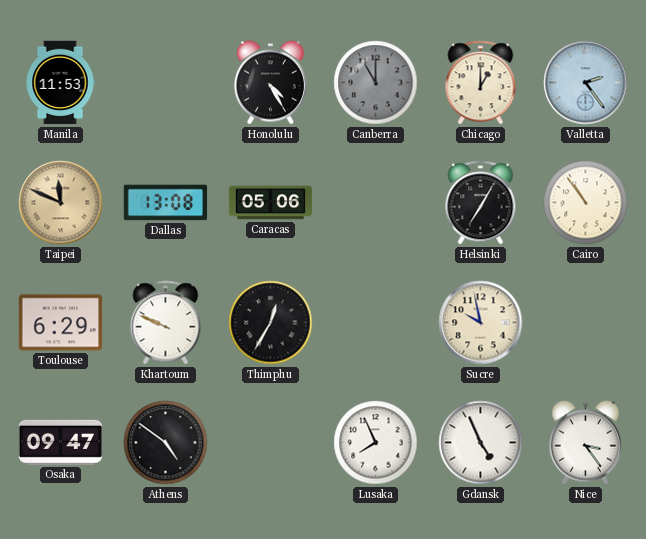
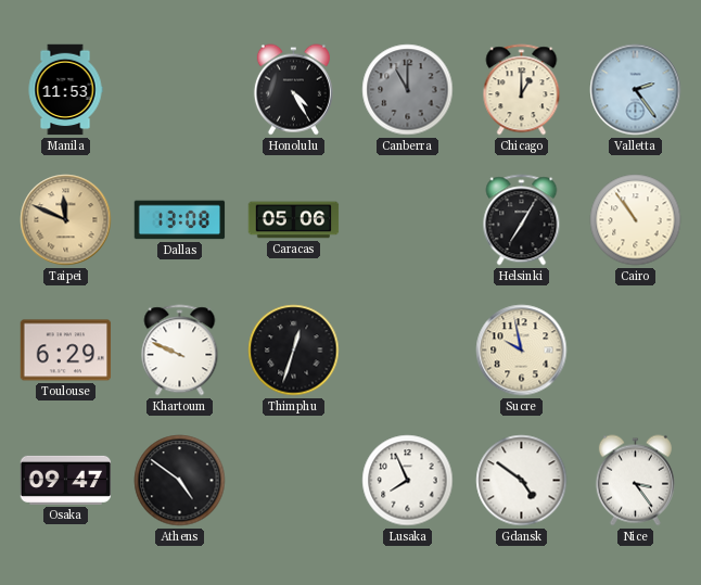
Thimphu: 12:35 -> 12:33 (294, 351)
Gdansk: 4:56 -> 4:51 (522, 481)
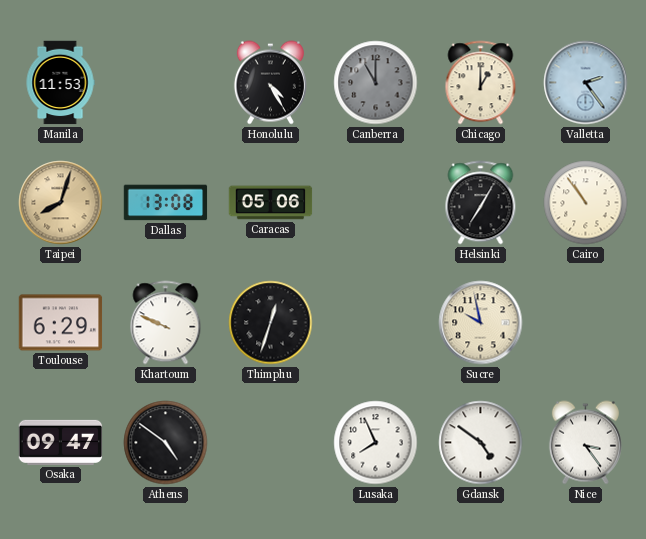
Taipei: 11:49 -> 8:03 (61, 203)
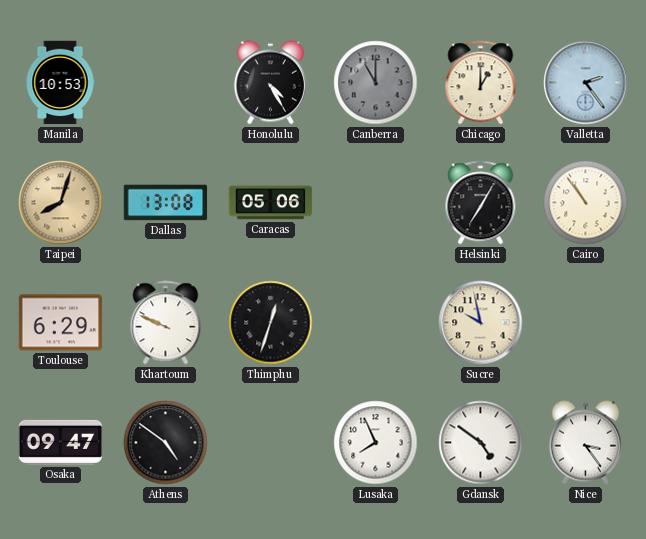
Manila: 11:53 -> 10:53 (60, 83)
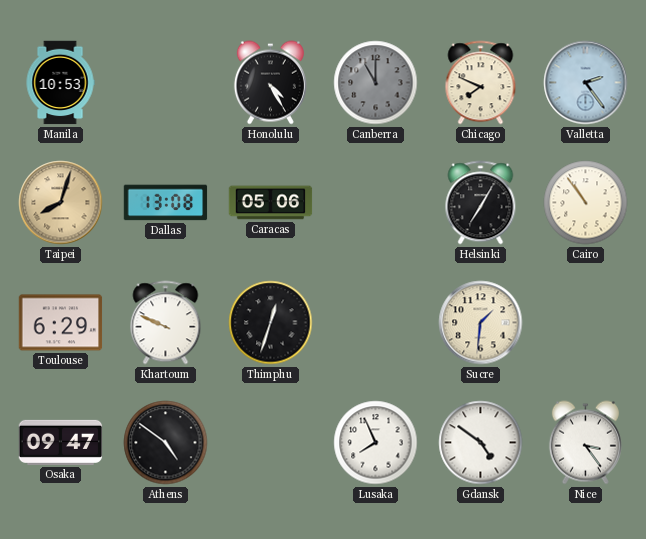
Chicago: 1:00 -> 7:49 (481, 83)
Sucre: 9:58 -> 1:31 (481, 323)
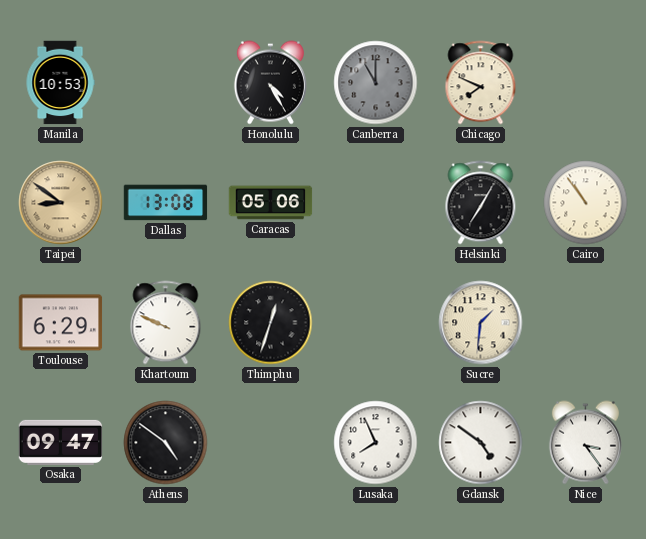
Valletta: 2:24 -> none (586, 83)
Taipei: 8:03 -> 8:51 (61, 203)
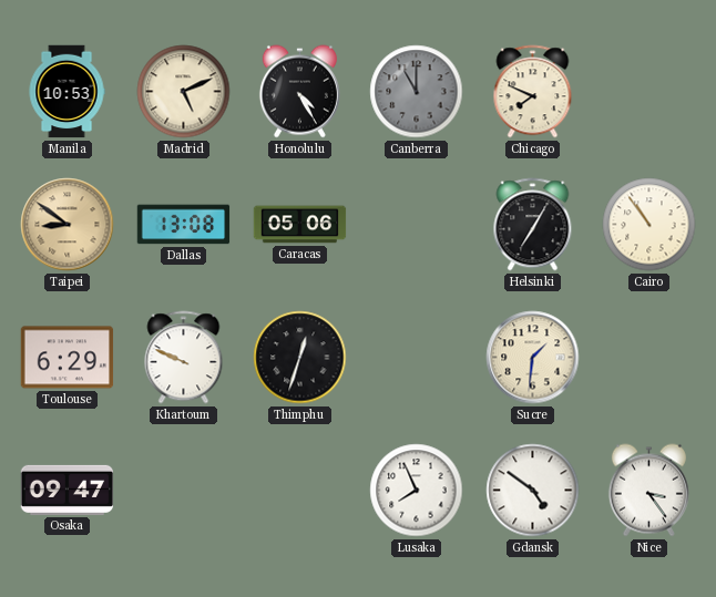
Madrid: none -> 5:11 (184, 92)
Athens: 4:51 -> none (166, 443)
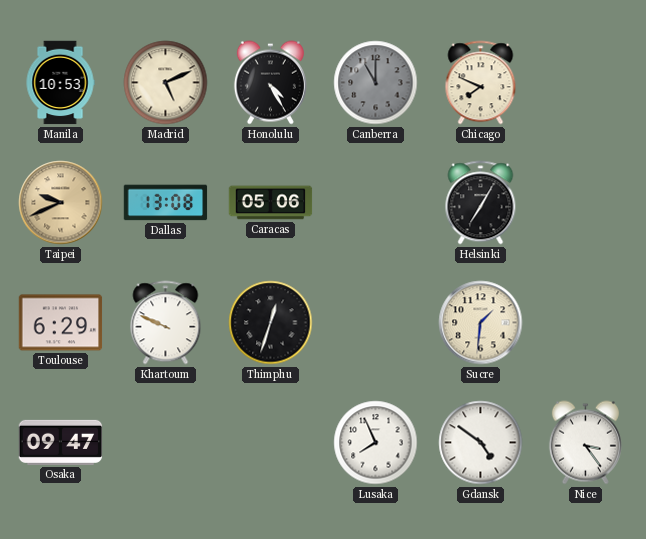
Taipei: 8:51 -> 9:41 (61, 203)
Cairo: 10:54 -> none (649, 225)
